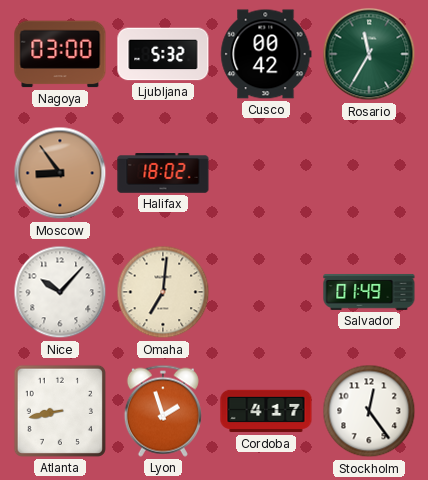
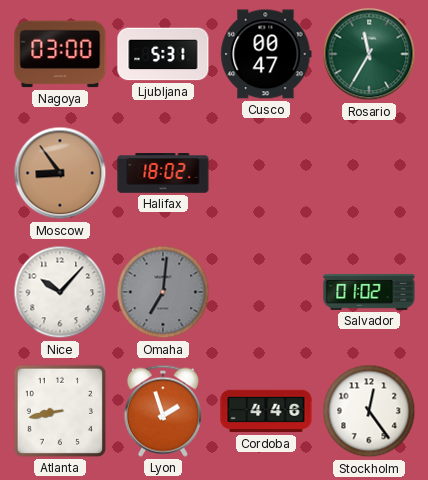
Ljubljana: 5:32 -> 5:31 (163, 54)
Cusco: 00:42 -> 00:47 (266, 54)
Omaha dial: cream -> grey (163, 292)
Salvador: 01:49 -> 01:02 (369, 292)
Cordoba: 4:17 -> 4:46 (266, 411)
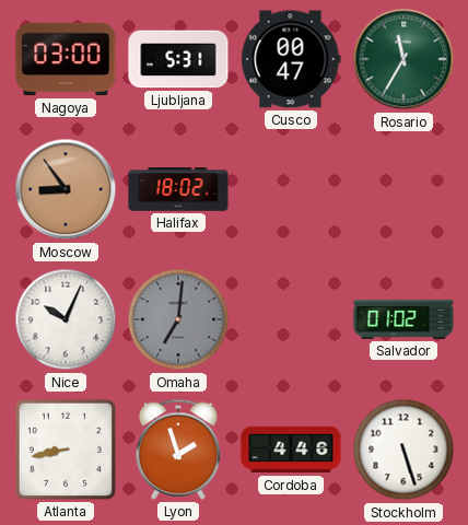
Nice: 10:07 -> 10:04 (66, 319)
Stockholm: 12:24 -> 5:27 (403, 450)
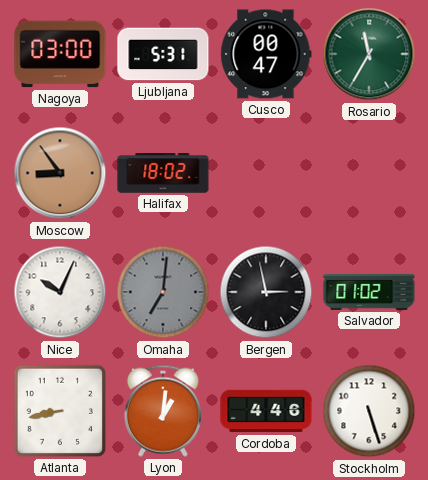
Bergen: none -> 2:58 (266, 292)
Lyon: 1:57 -> 1:01 (163, 411)
